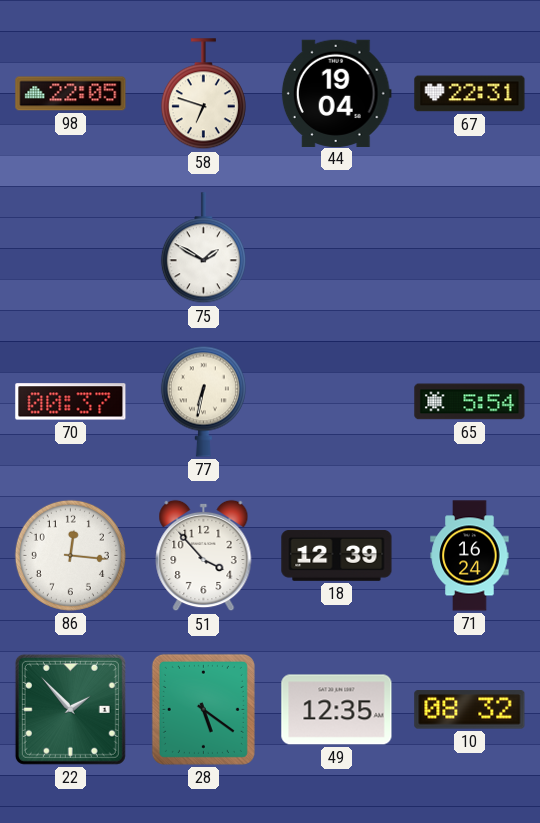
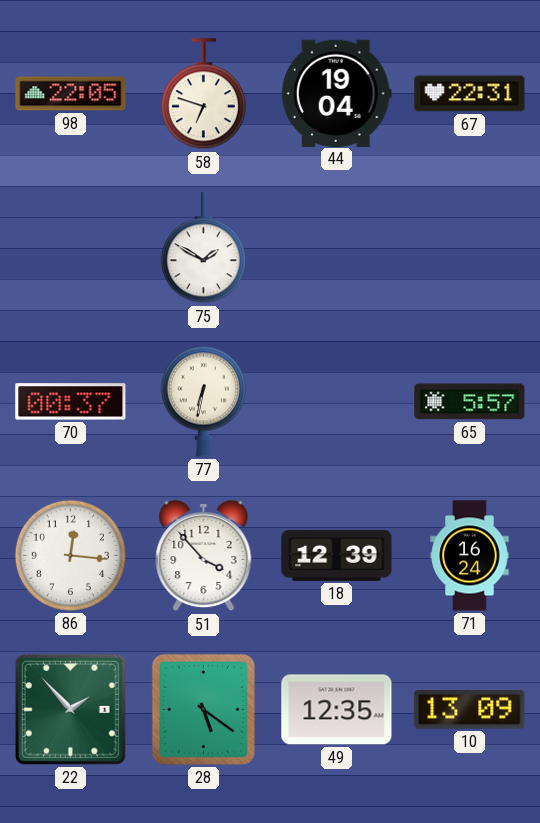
65: 5:54 -> 5:57 (470, 402)
10: 08:32 -> 13:09 (470, 710)
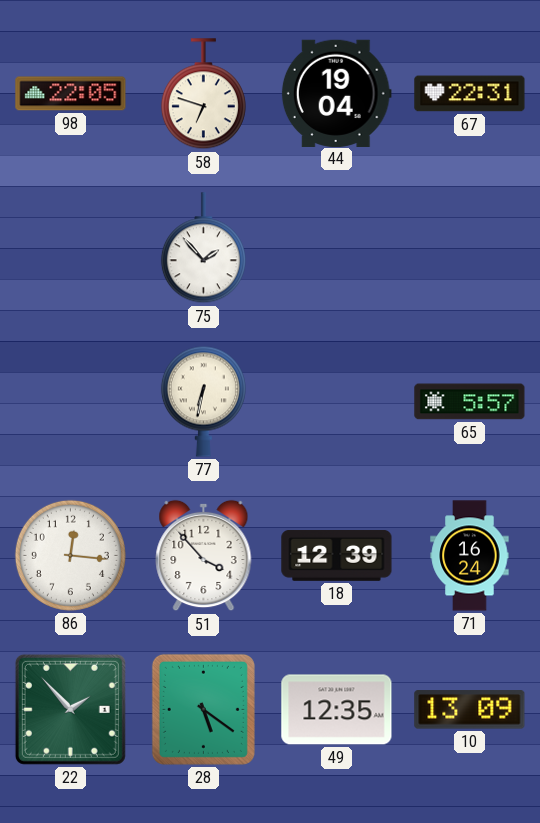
75: 1:50 -> 1:53 (203, 248)
70: 00:37 -> none (71, 402)
